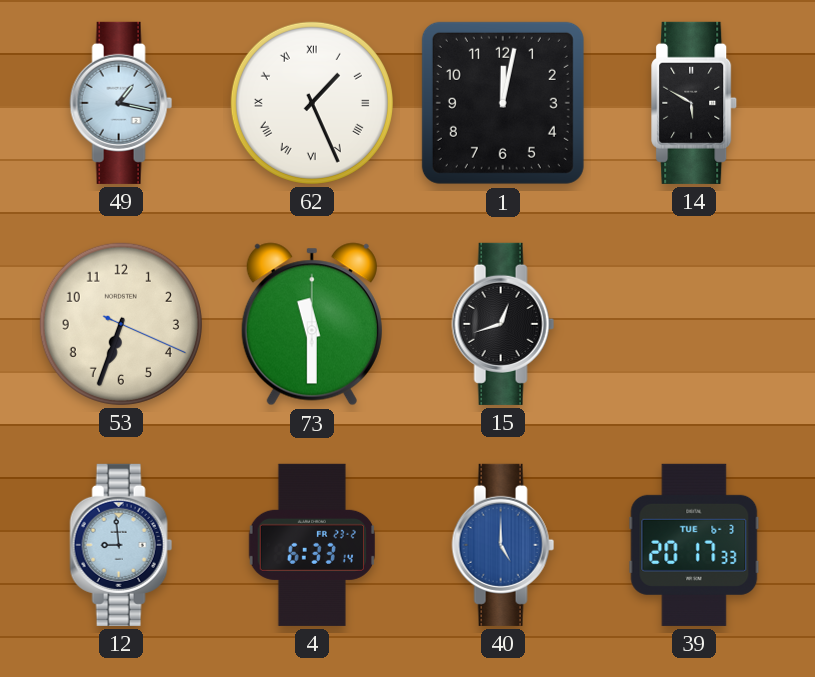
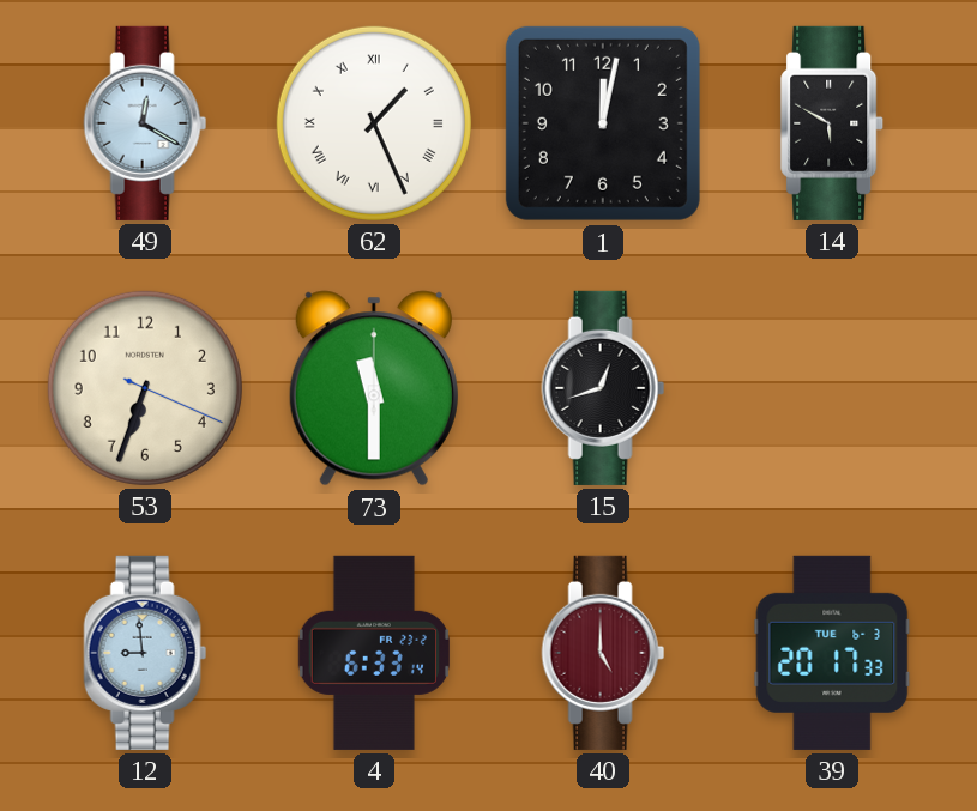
49: 1:17 -> 12:20 (145, 123)
40 dial: blue -> burgundy (603, 653)
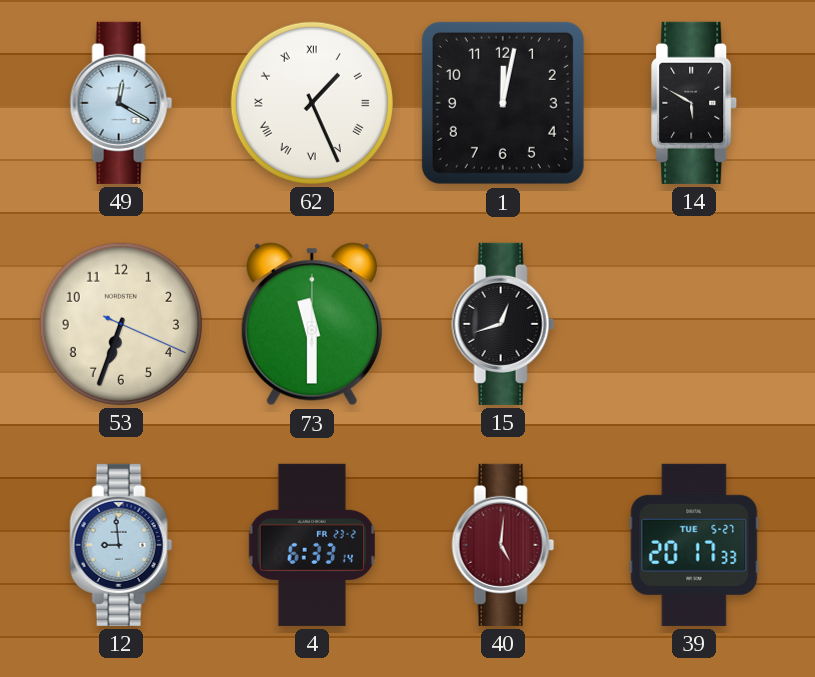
40: 5:00 -> 5:01 (503, 545)
39 date: TUE 6-3 -> TUE 5-27 (694, 545)
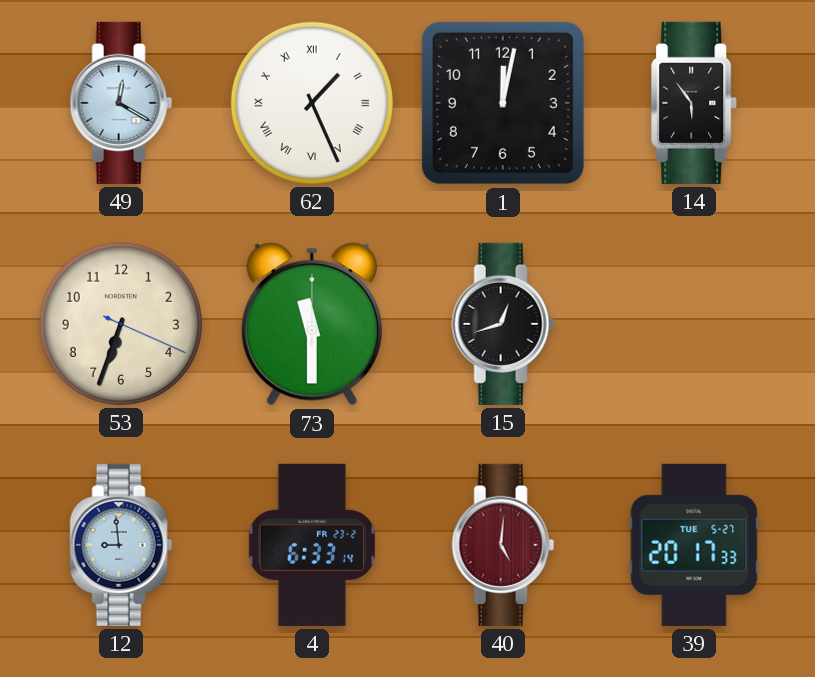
14: 5:50 -> 5:54 (695, 103)
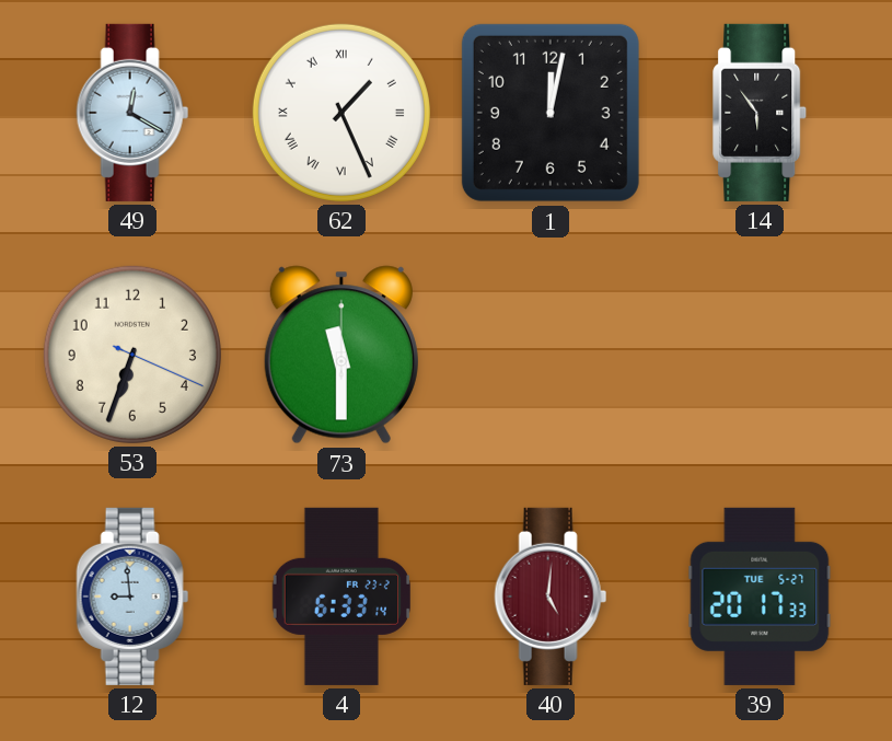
15: 12:42 -> none (503, 324)
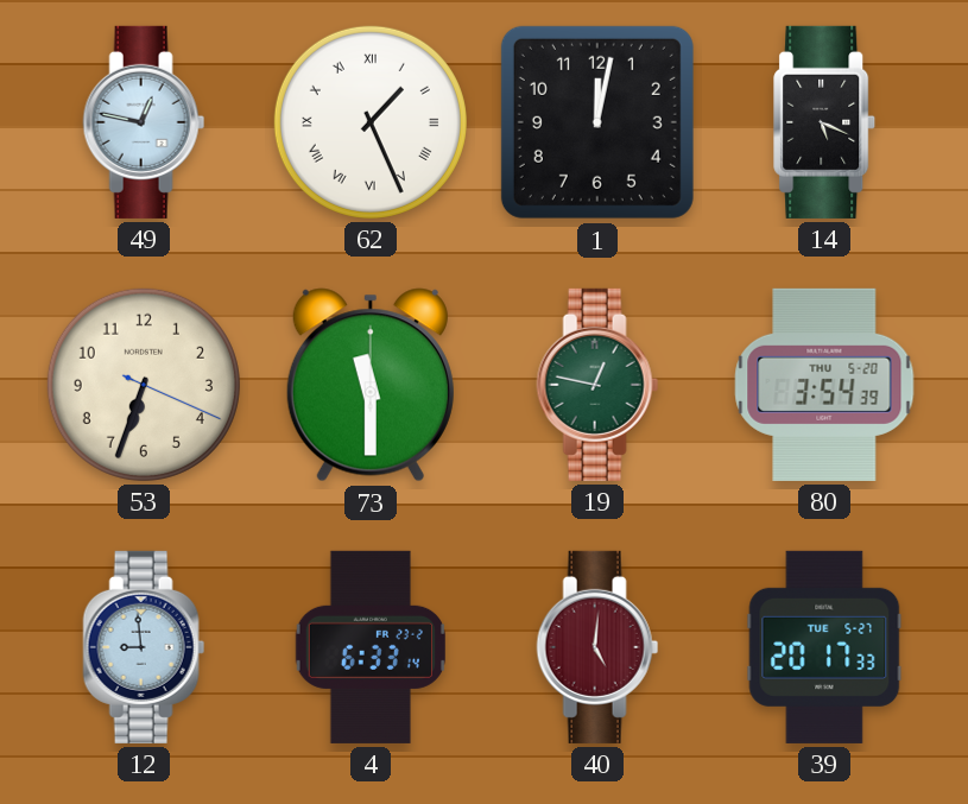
49: 12:20 -> 12:47 (144, 122)
14: 5:54 -> 5:19 (825, 122)
19: none -> 12:47 (597, 385)
80: none -> 3:54 (824, 385)
